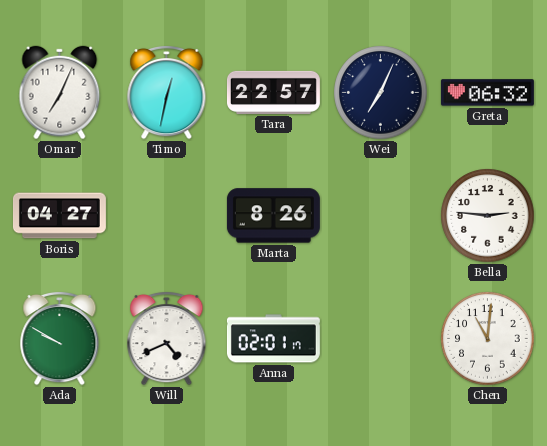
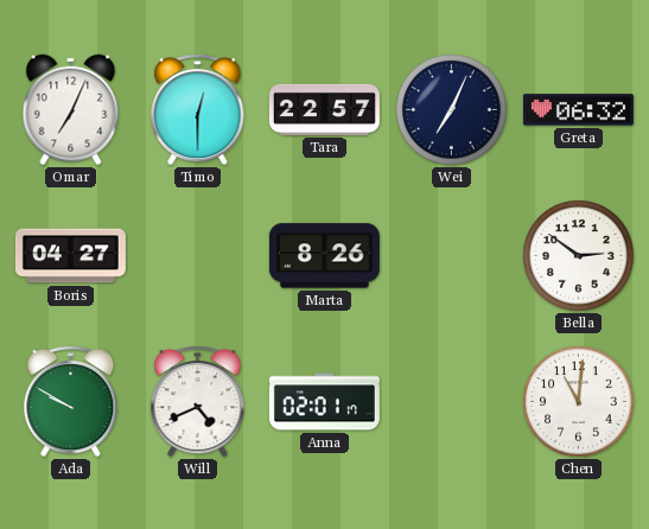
Timo: 12:32 -> 12:30 (198, 109)
Bella: 2:46 -> 2:51 (579, 256)
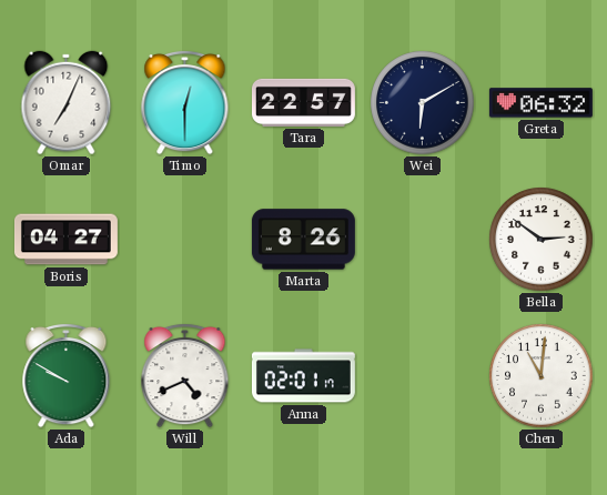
Wei: 7:04 -> 6:10 (423, 103)
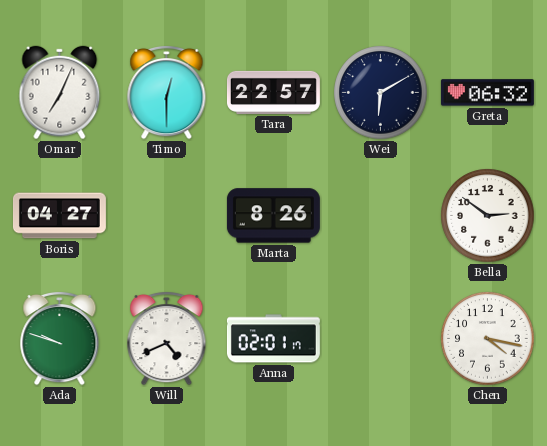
Ada: 9:50 -> 9:48 (60, 338)
Chen: 11:01 -> 4:17 (488, 339)
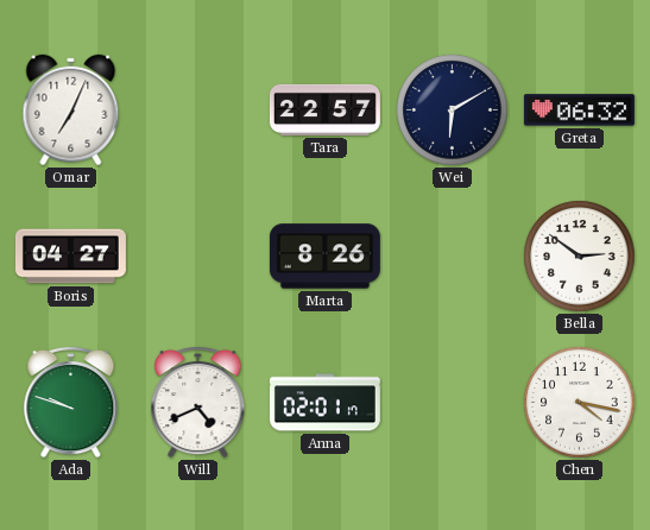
Timo: 12:30 -> none (167, 92)
